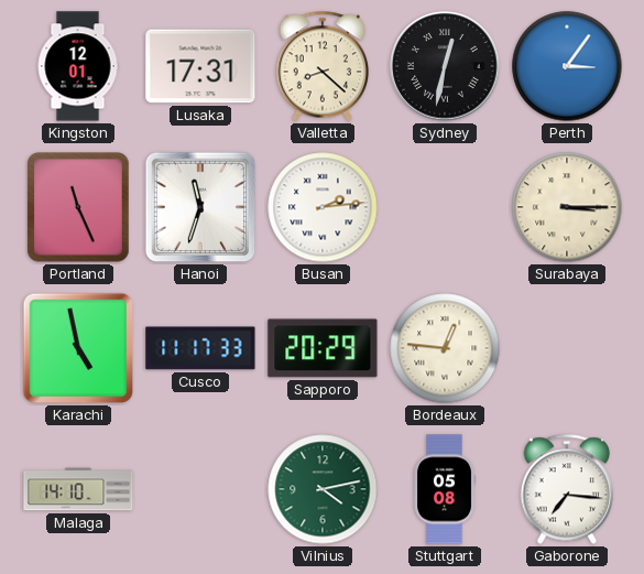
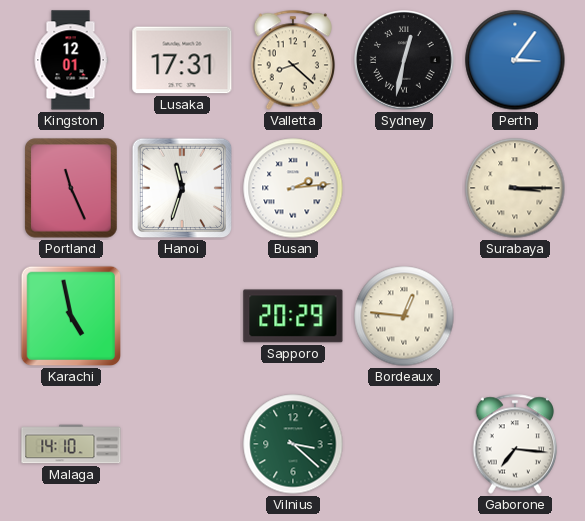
Cusco: 11:17 -> none (200, 348)
Vilnius: 4:13 -> 3:22 (293, 444)
Stuttgart: 05:08 -> none (445, 489)
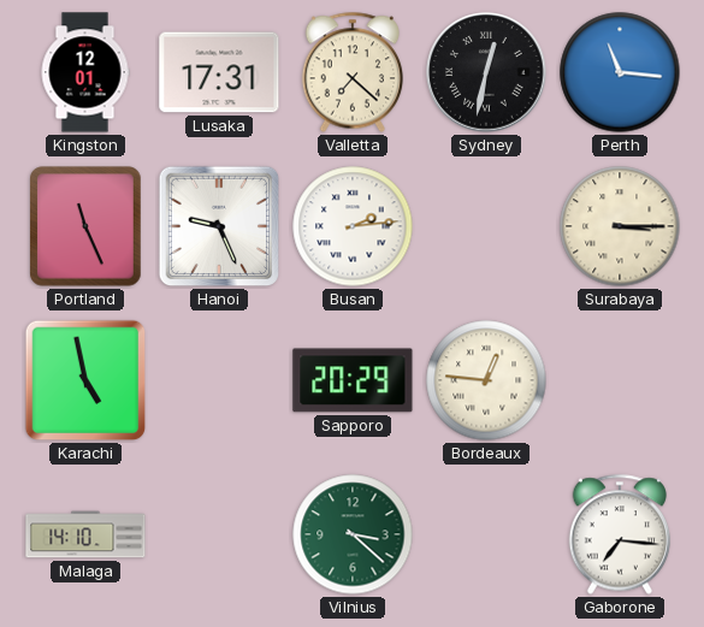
Valletta: 8:22 -> 7:22 (351, 72)
Perth: 3:06 -> 11:16 (620, 72)
Hanoi: 11:33 -> 9:26 (219, 226)
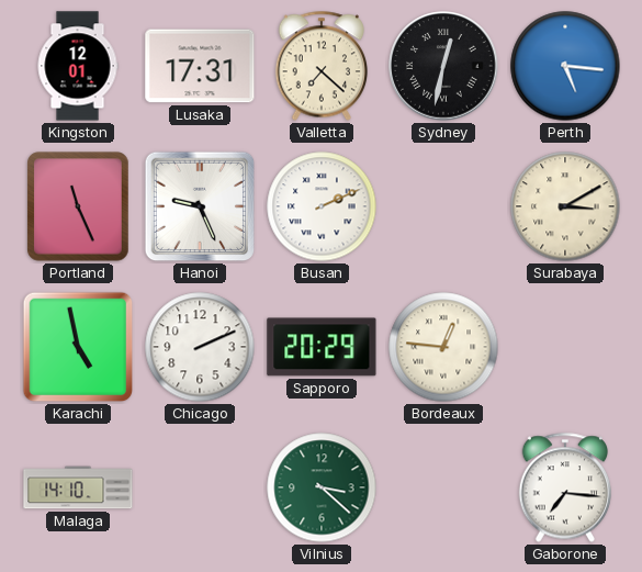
Perth: 11:16 -> 5:16 (565, 66)
Busan: 2:14 -> 2:11 (322, 206)
Surabaya: 3:15 -> 3:10 (565, 206)
Chicago: none -> 2:11 (200, 347)
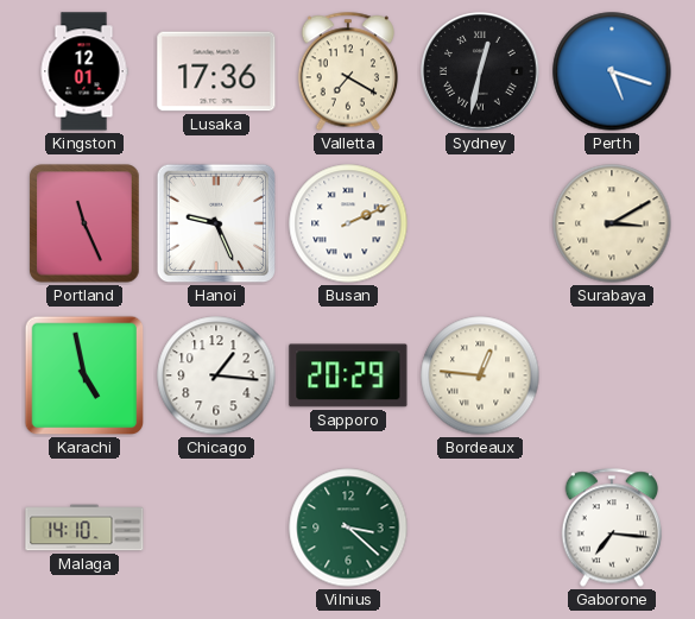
Lusaka: 17:31 -> 17:36 (216, 71)
Valletta: 7:22 -> 7:20 (347, 71)
Perth: 5:16 -> 5:18 (612, 71)
Chicago: 2:11 -> 1:16 (216, 375)
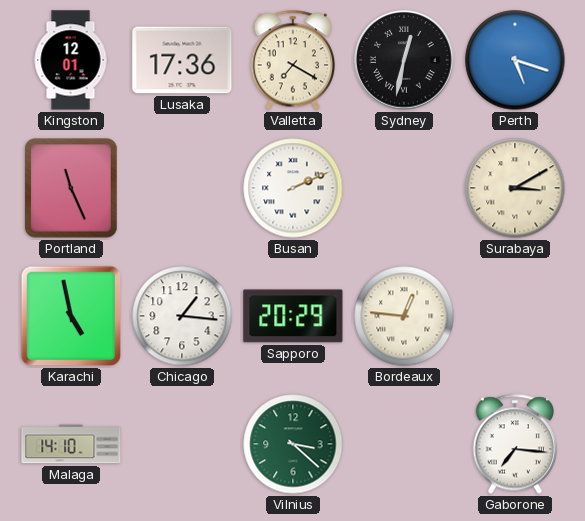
Hanoi: 9:26 -> none (216, 223)
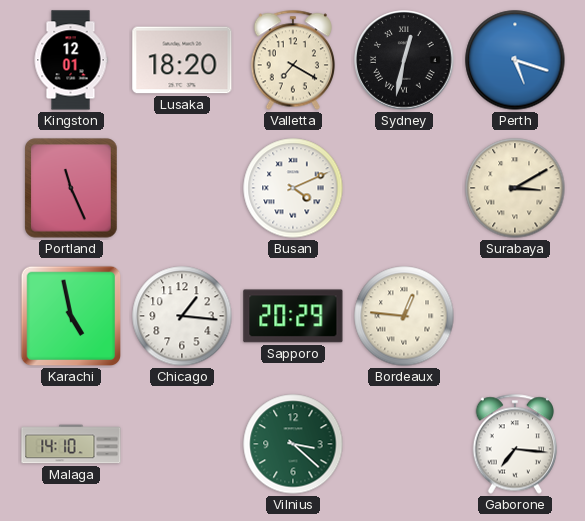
Lusaka: 17:36 -> 18:20 (182, 60)
Busan: 2:11 -> 4:11 (293, 188)
